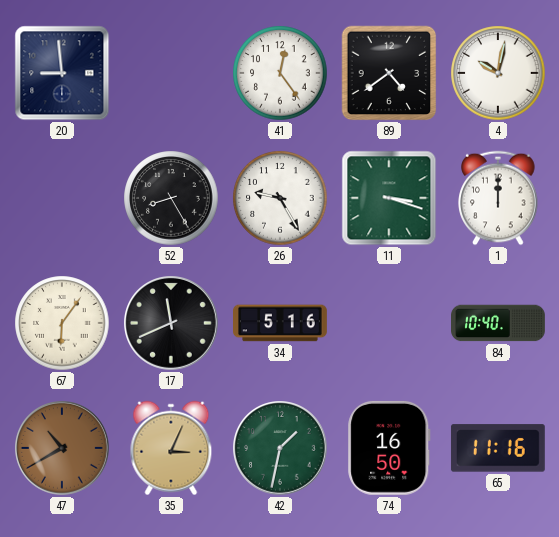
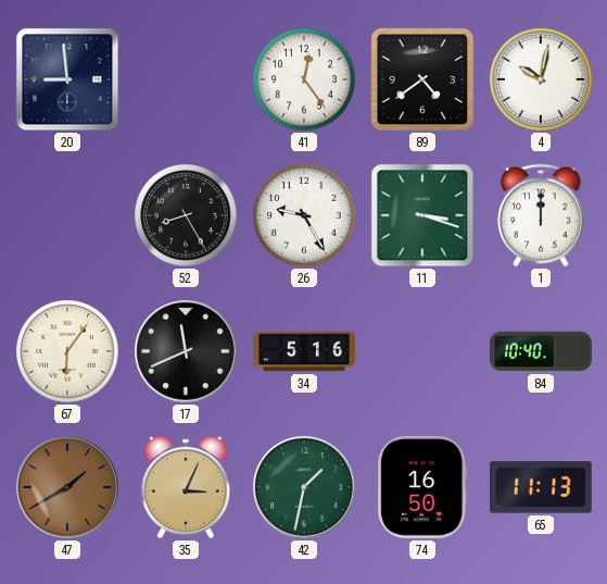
47: 10:40 -> 1:40 (68, 488)
65: 11:16 -> 11:13 (541, 487)
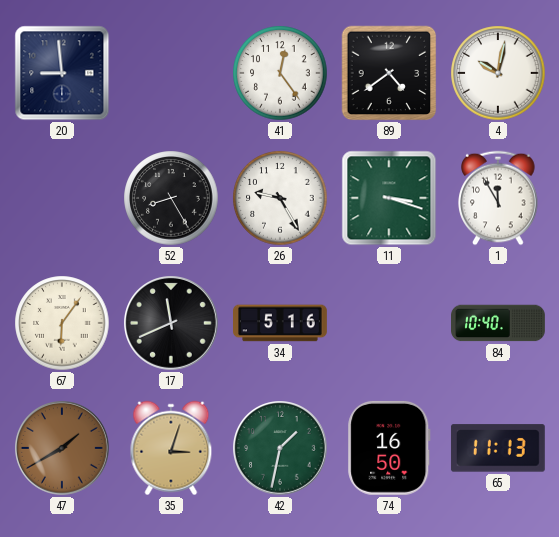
1: 12:00 -> 11:55 (498, 198)
35: 3:04 -> 3:03 (171, 448)
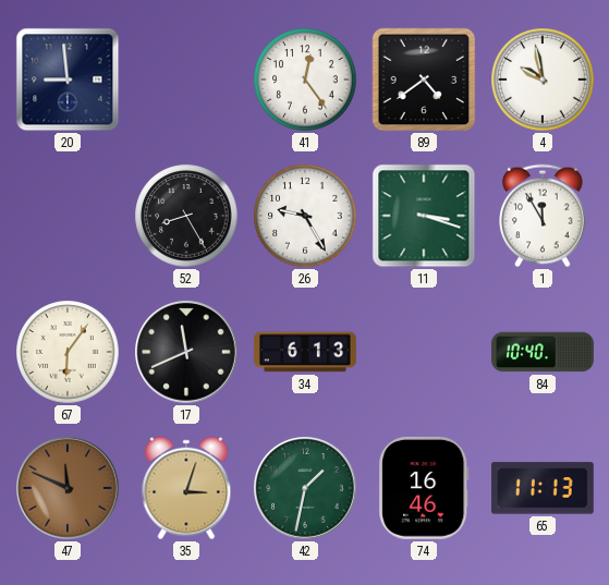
4: 10:02 -> 9:58 (543, 80)
34: 5:16 -> 6:13 (306, 352)
47: 1:40 -> 11:49 (69, 489)
74: 16:50 -> 16:46 (424, 488)
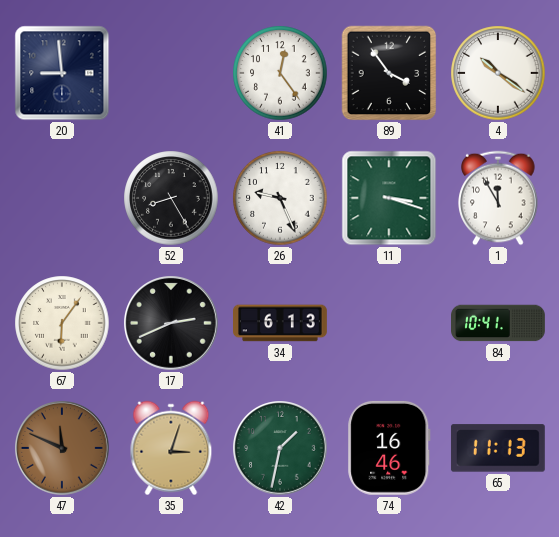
89: 4:39 -> 3:54 (389, 73)
4: 9:58 -> 10:21 (498, 73)
26: 9:25 -> 9:26 (280, 198)
17: 11:41 -> 2:41 (172, 324)
84: 10:40 -> 10:41 (499, 323)
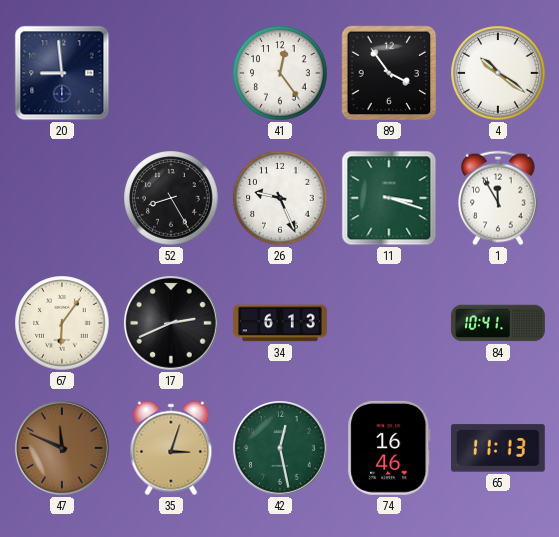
42: 1:32 -> 12:28 (281, 449)
